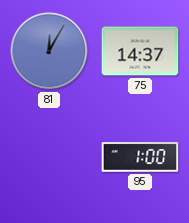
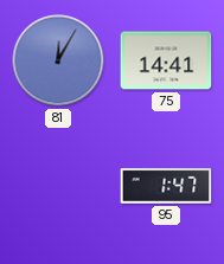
75: 14:37 -> 14:41 (166, 60)
95: 1:00 -> 1:47 (166, 187)
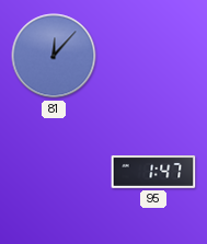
81: 12:05 -> 12:07 (54, 56)
75: 14:41 -> none (166, 60)
